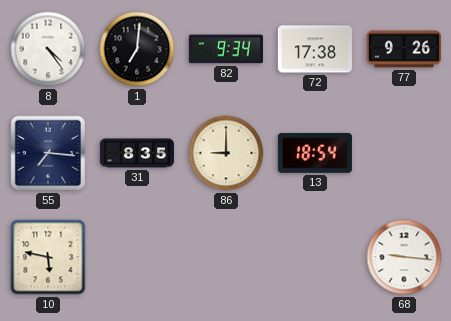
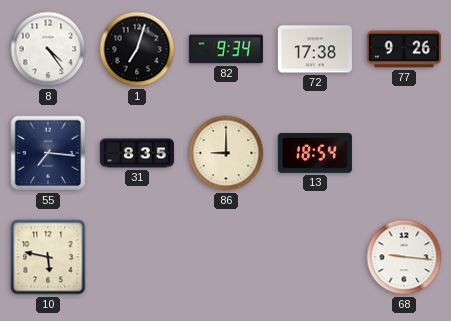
1: 7:01 -> 7:03 (137, 49)
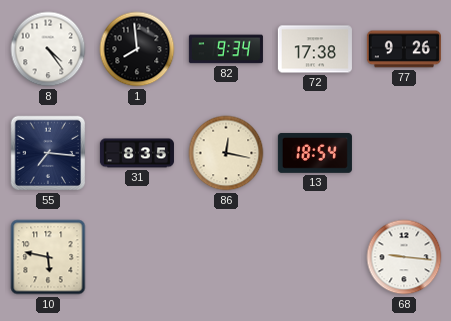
1: 7:03 -> 7:59 (137, 49)
86: 9:00 -> 12:17 (226, 153)
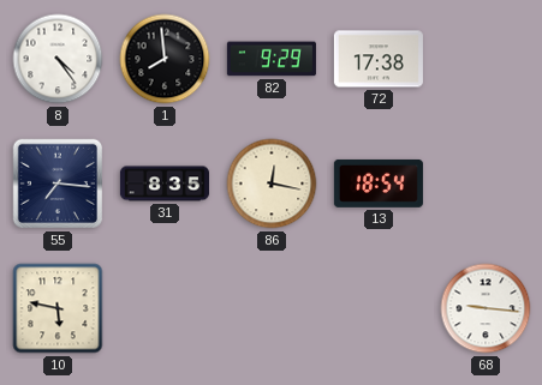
82: 9:34 -> 9:29 (272, 59)
77: 9:26 -> none (404, 49)
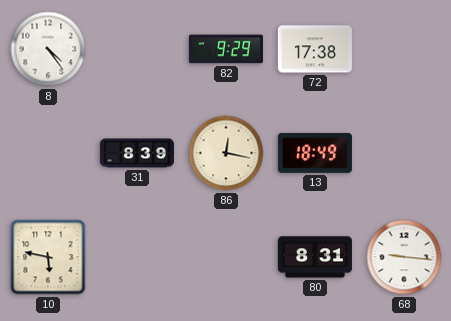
1: 7:59 -> none (165, 59)
55: 7:16 -> none (58, 184)
31: 8:35 -> 8:39 (137, 153)
13: 18:54 -> 18:49 (315, 153)
80: none -> 8:31 (315, 257)
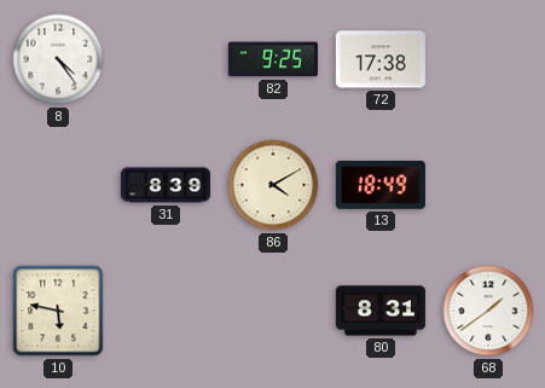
82: 9:29 -> 9:25 (273, 59)
86: 12:17 -> 4:10 (273, 185)
68: 9:16 -> 1:39 (488, 311)
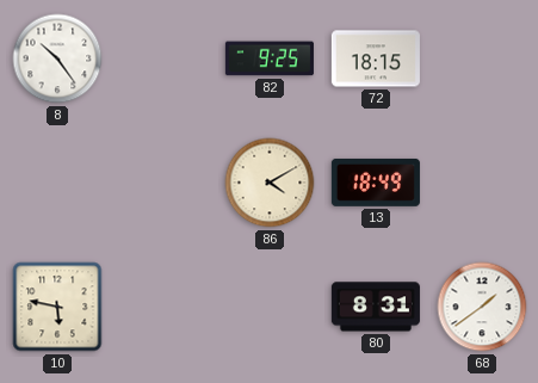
8: 4:24 -> 10:24 (57, 58)
72: 17:38 -> 18:15 (376, 58)
31: 8:39 -> none (166, 185)
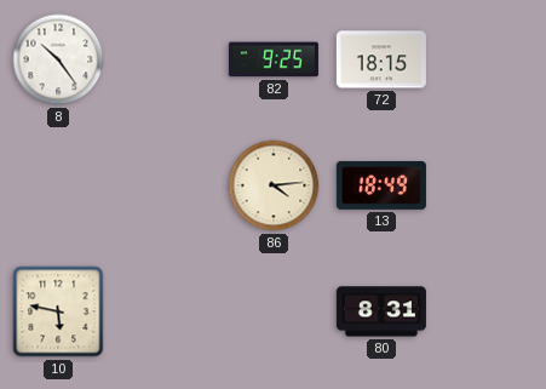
86: 4:10 -> 4:14 (274, 185)
68: 1:39 -> none (482, 307)
